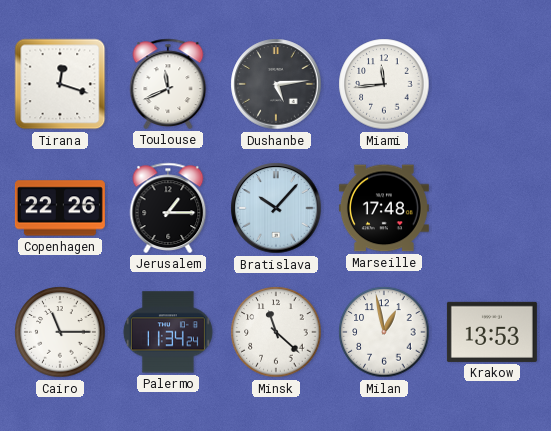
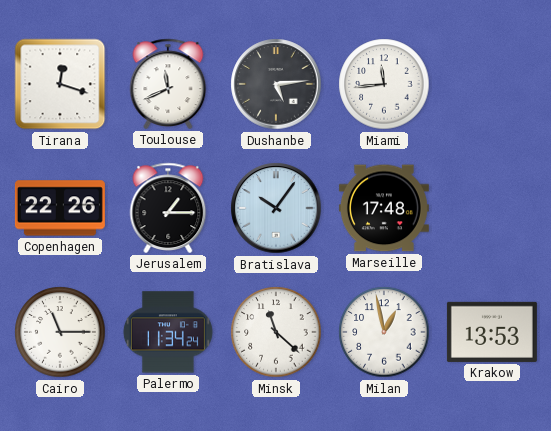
Bratislava: 10:07 -> 10:06 (276, 208)
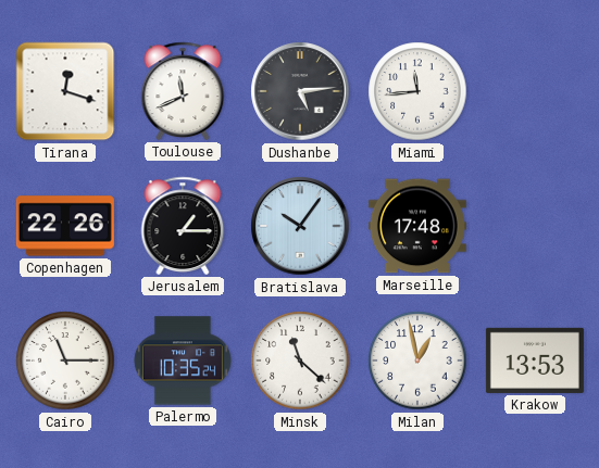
Palermo: 11:34 -> 10:35 (183, 361)
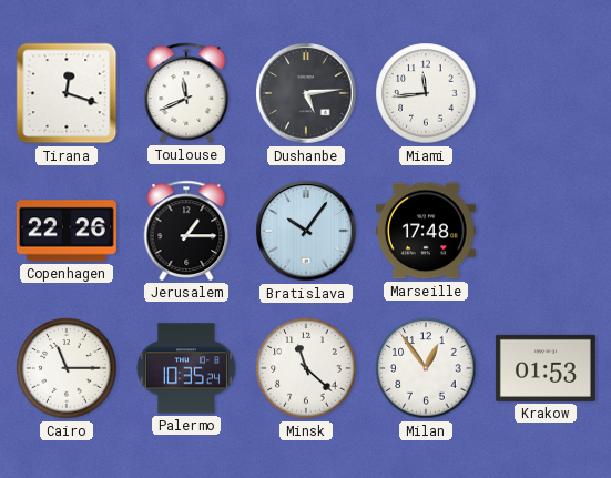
Milan: 12:58 -> 12:54 (426, 368)
Krakow: 13:53 -> 01:53 (546, 368)
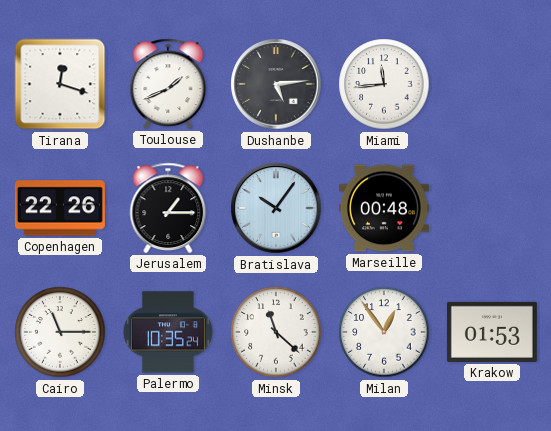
Toulouse: 11:41 -> 1:41 (168, 84)
Marseille: 17:48 -> 00:48 (384, 208)
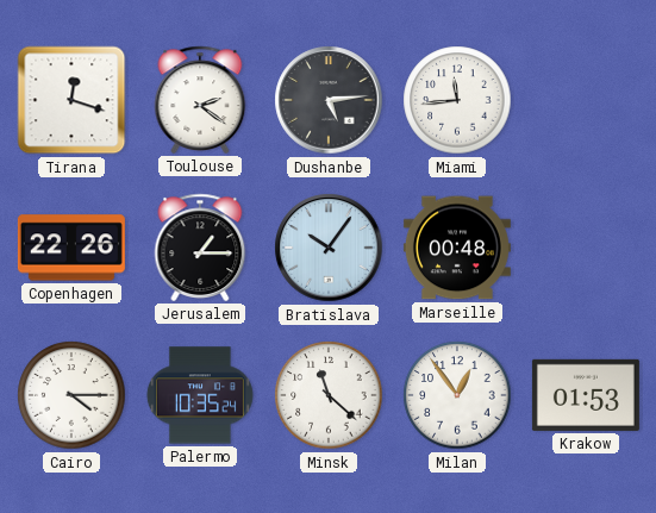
Toulouse: 1:41 -> 2:21 (200, 100)
Cairo: 11:15 -> 4:15 (71, 395)
